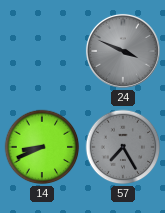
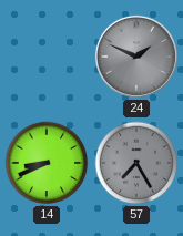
24: 3:49 -> 1:49 (136, 57)
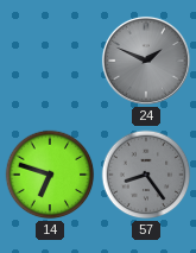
14: 8:41 -> 6:48 (50, 175)
57: 7:25 -> 8:24 (146, 175)
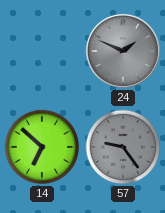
14: 6:48 -> 6:52 (42, 147)
57: 8:24 -> 9:24 (123, 147)
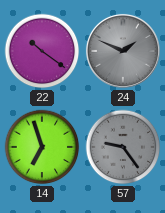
22: none -> 10:21 (42, 51)
14: 6:52 -> 6:57 (42, 147)
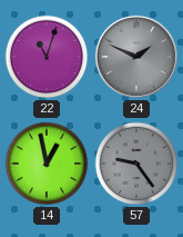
22: 10:21 -> 11:03 (47, 57)
14: 6:57 -> 12:58 (47, 164)
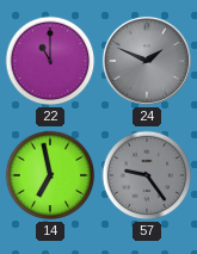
22: 11:03 -> 11:00 (50, 61)
14: 12:58 -> 6:58 (50, 175)
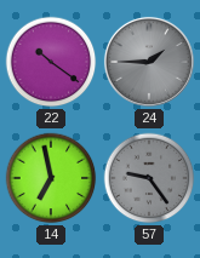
22: 11:00 -> 10:21 (51, 62)
24: 1:49 -> 1:45 (149, 62)
